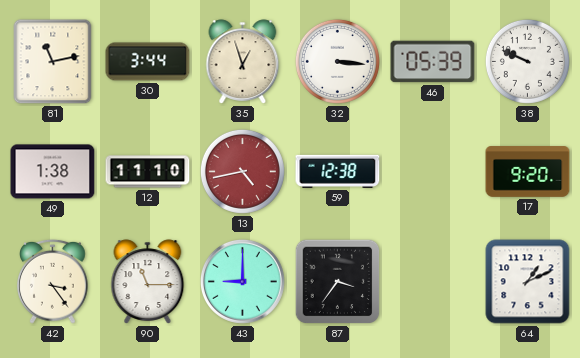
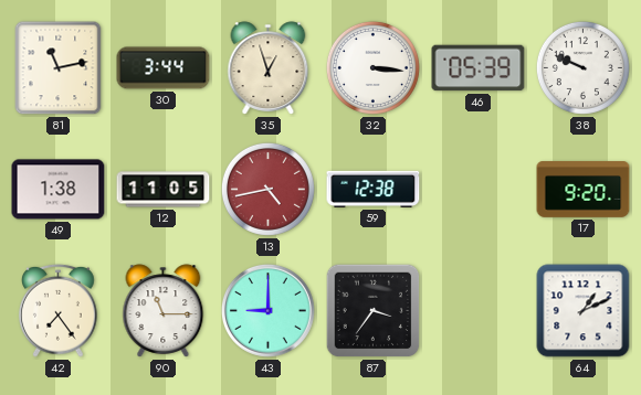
12: 11:10 -> 11:05 (164, 190)
42: 3:24 -> 7:24 (59, 310)
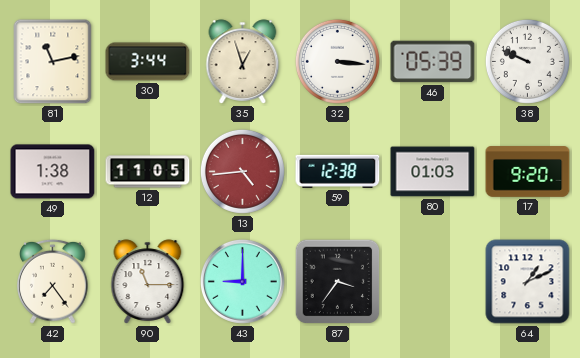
13: 4:43 -> 4:44 (242, 171)
80: none -> 01:03 (433, 172)
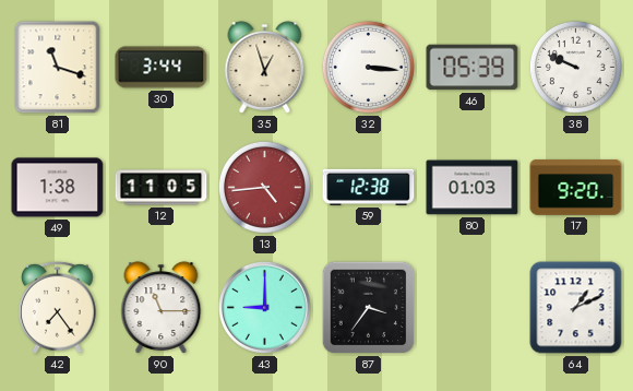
81: 11:13 -> 11:18 (58, 68)
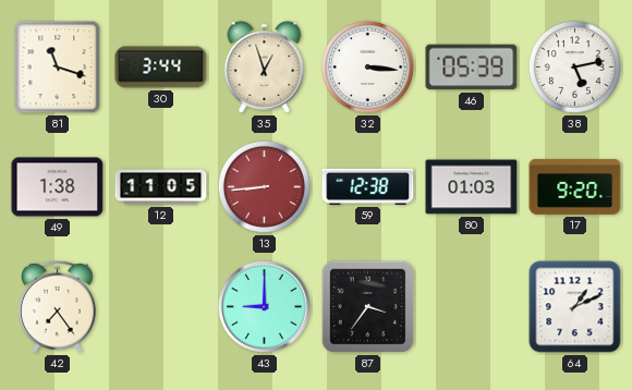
38: 9:49 -> 5:13 (574, 66)
13: 4:44 -> 8:44 (264, 186)
90: 11:15 -> none (162, 308)
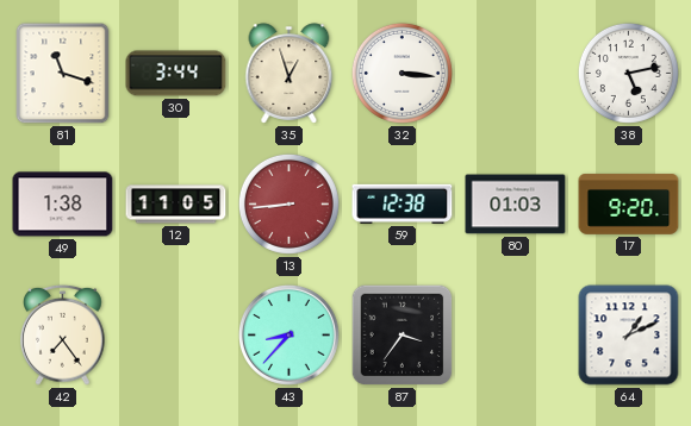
46: 05:39 -> none (472, 68)
43: 9:00 -> 8:37 (288, 334)
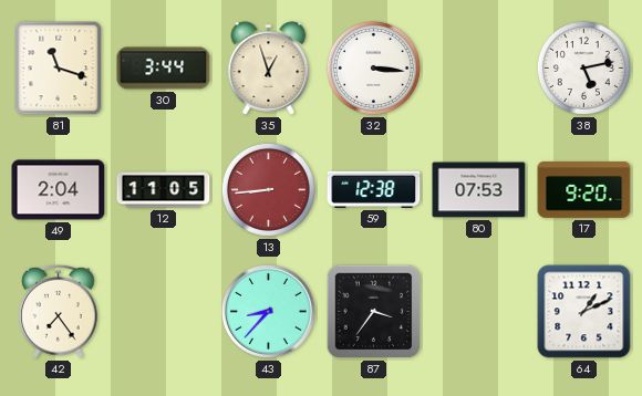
49: 1:38 -> 2:04 (59, 190)
80: 01:03 -> 07:53 (479, 190)
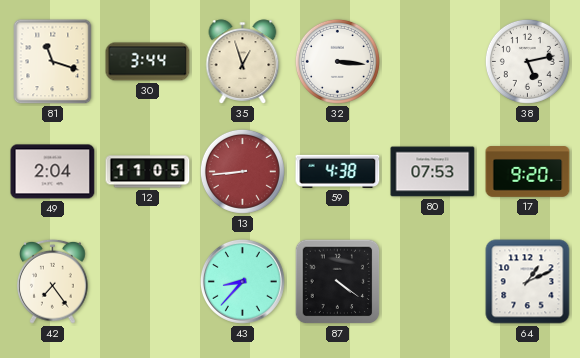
59: 12:38 -> 4:38 (338, 171)
87: 3:36 -> 4:21 (338, 282)
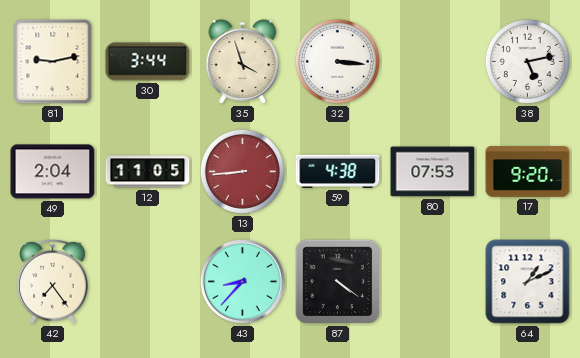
81: 11:18 -> 9:13 (53, 62)
35: 12:57 -> 3:57 (243, 62)
